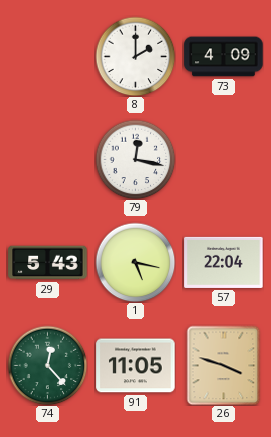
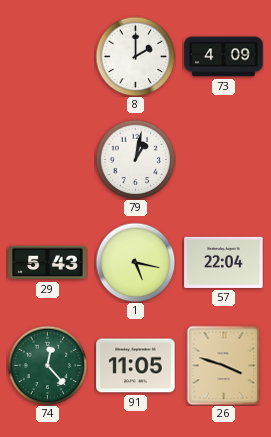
79: 12:17 -> 1:02 (135, 159)
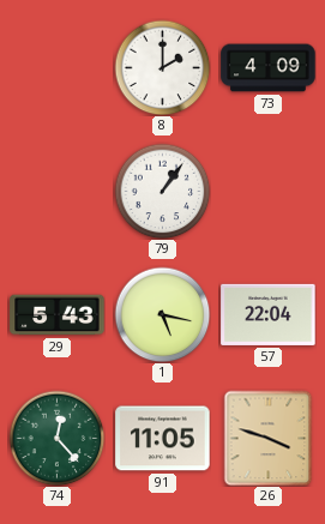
79: 1:02 -> 1:06 (162, 191)
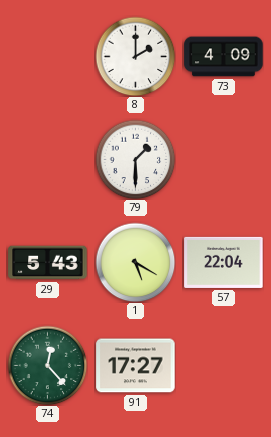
79: 1:06 -> 1:30 (135, 159)
1: 5:17 -> 5:20 (135, 262)
91: 11:05 -> 17:27 (136, 366)
26: 3:48 -> none (269, 438)
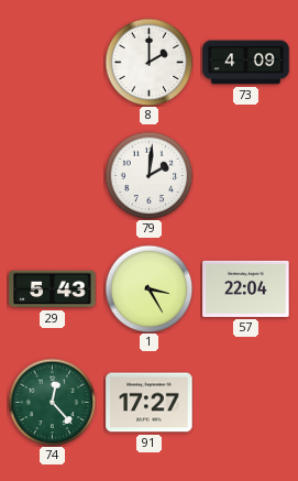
79: 1:30 -> 2:01 (148, 175)
1: 5:20 -> 3:25 (148, 288)
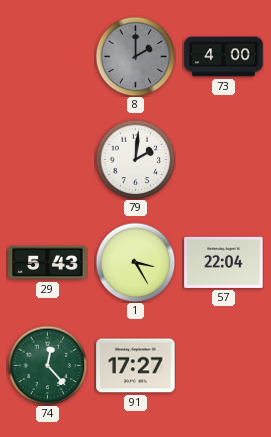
8 dial: white -> grey (135, 56)
73: 4:09 -> 4:00 (224, 57)
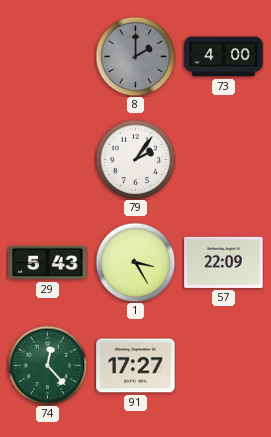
79: 2:01 -> 2:06 (135, 159)
57: 22:04 -> 22:09 (224, 262)
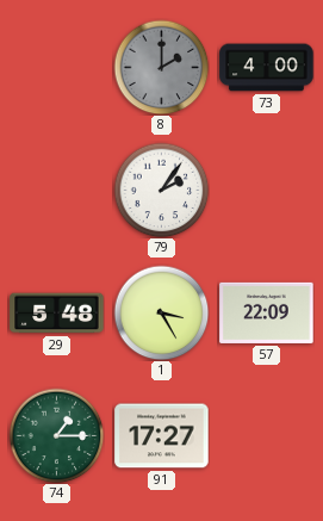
29: 5:43 -> 5:48 (57, 314)
74: 12:23 -> 1:15 (56, 435)
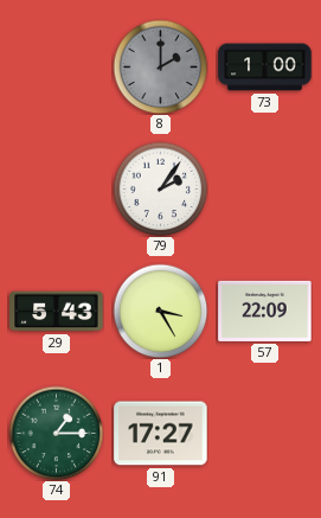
73: 4:00 -> 1:00 (265, 68)
29: 5:48 -> 5:43 (57, 312)
